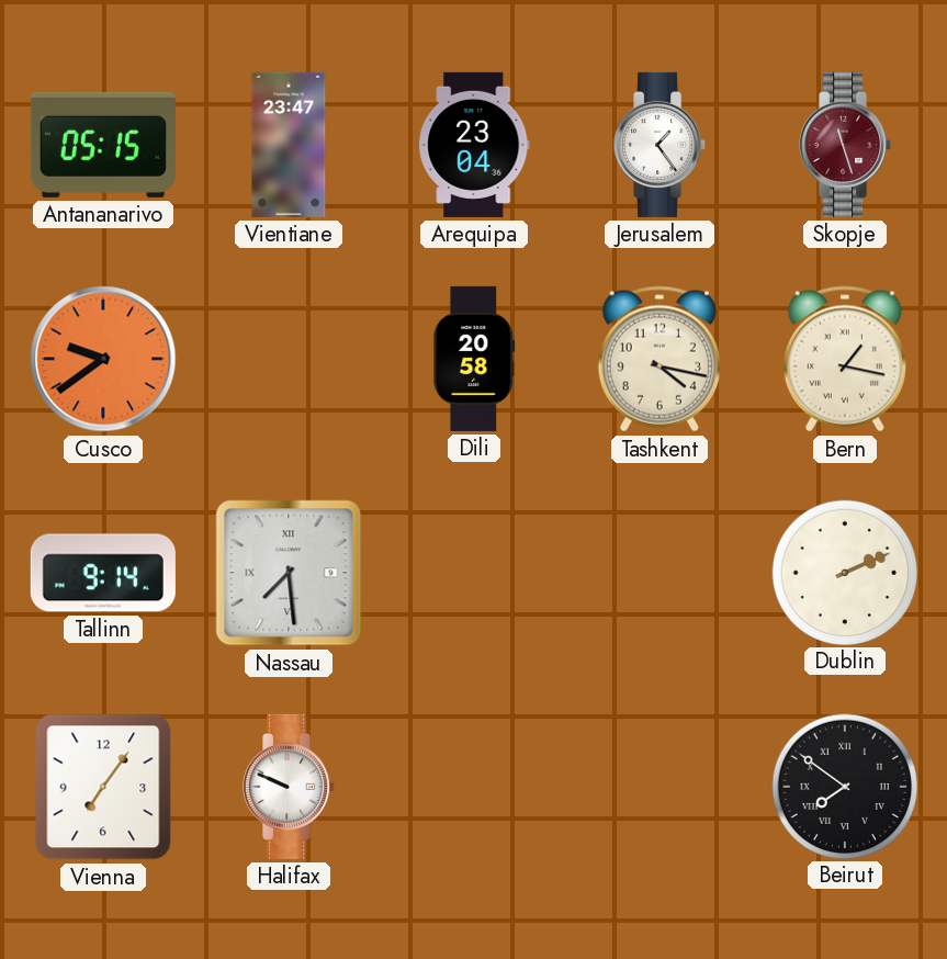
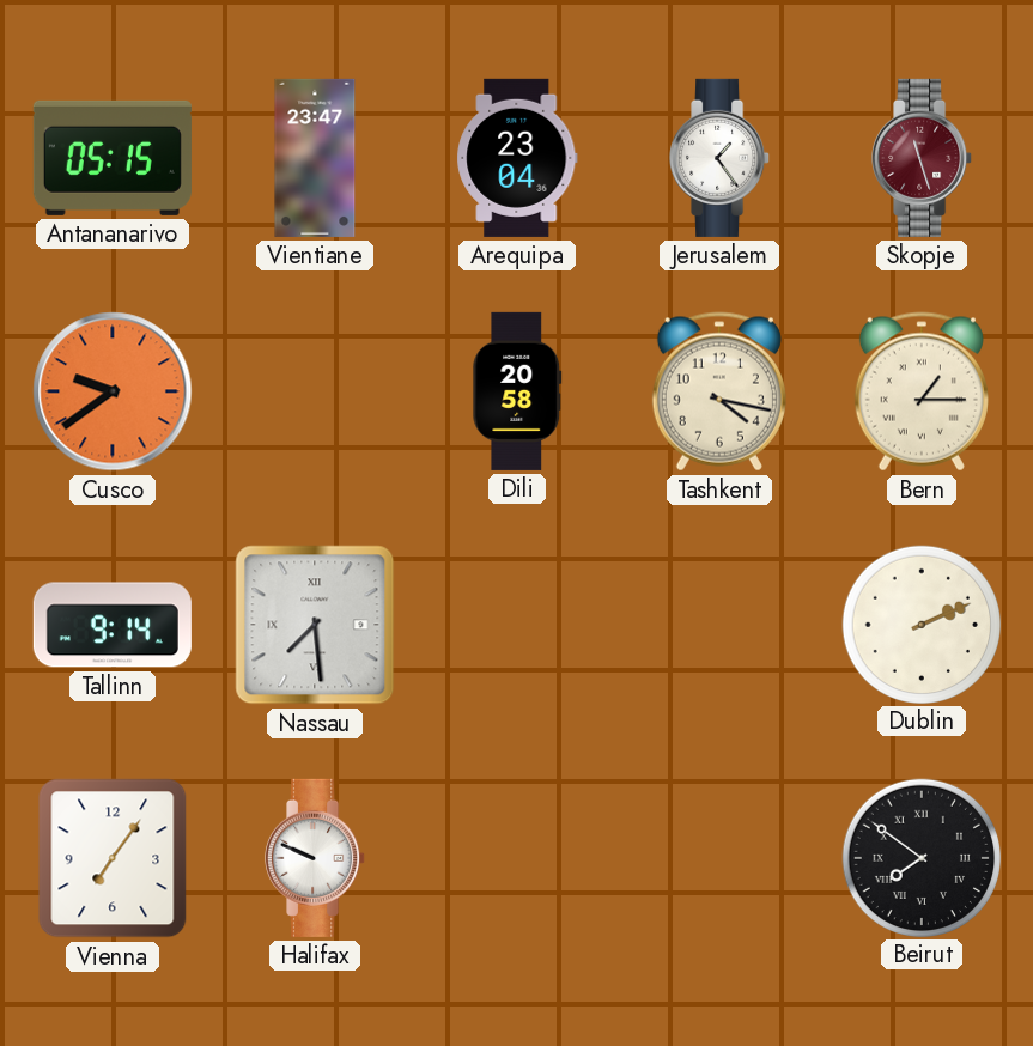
Bern: 1:17 -> 1:15 (922, 391)
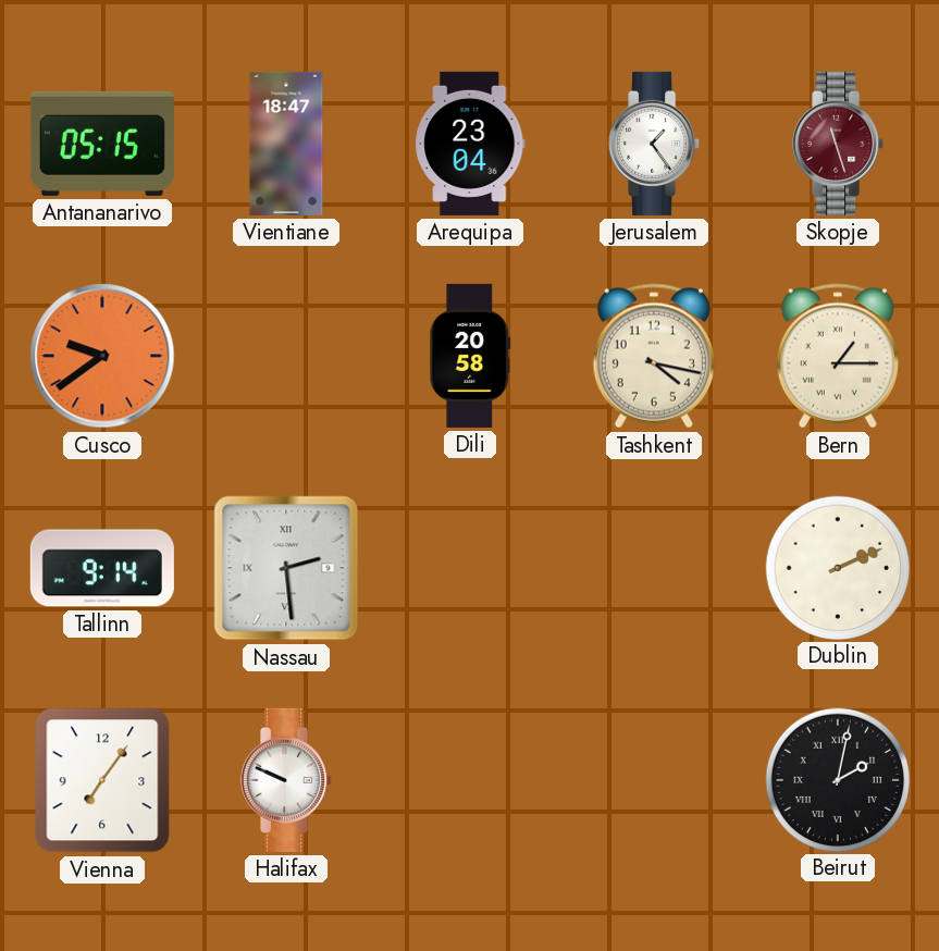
Vientiane: 23:47 -> 18:47 (286, 144)
Nassau: 7:29 -> 2:29 (286, 568)
Beirut: 7:51 -> 2:02 (837, 779)
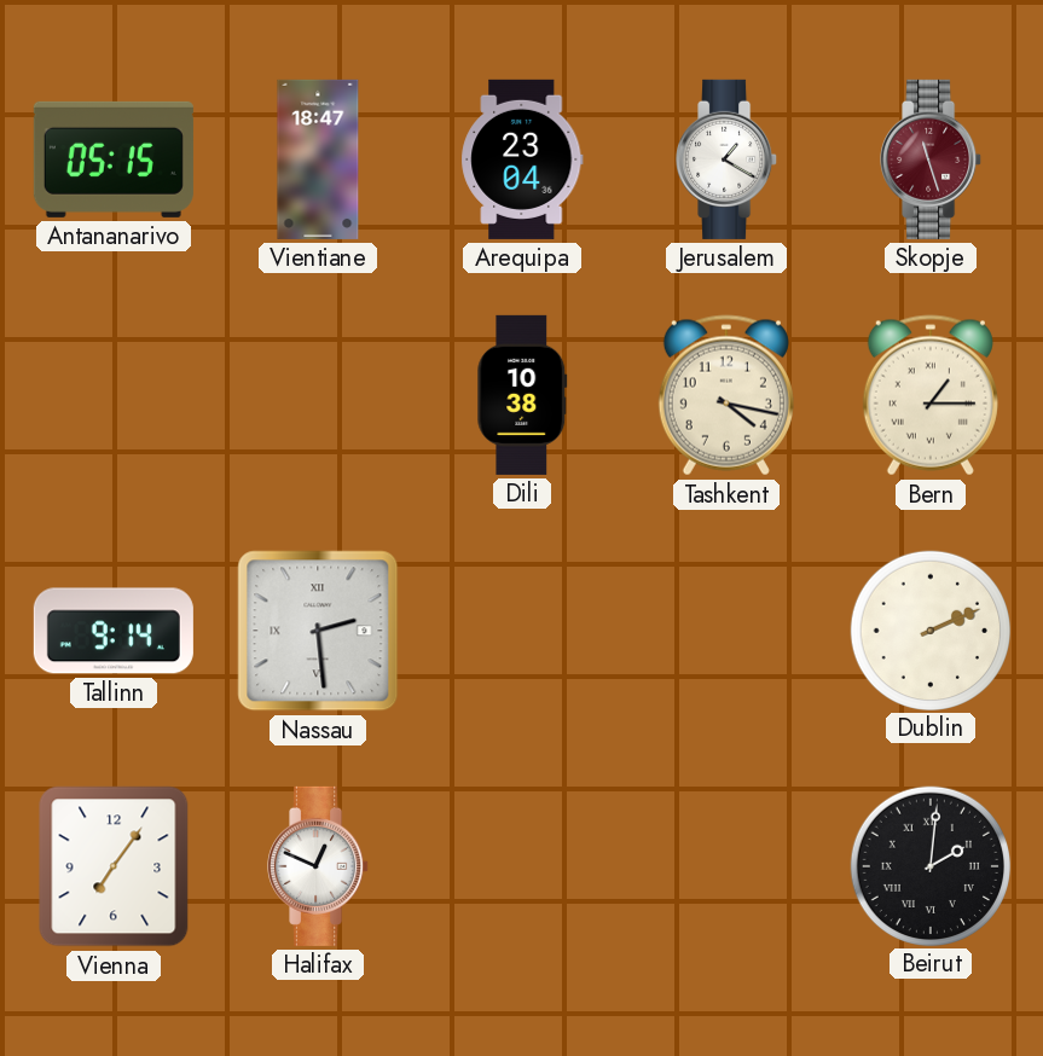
Jerusalem: 1:24 -> 1:20 (728, 159)
Cusco: 9:39 -> none (102, 356)
Dili: 20:58 -> 10:38 (522, 395)
Halifax: 9:49 -> 12:49 (319, 866)
Beirut: 2:02 -> 2:01 (929, 865)
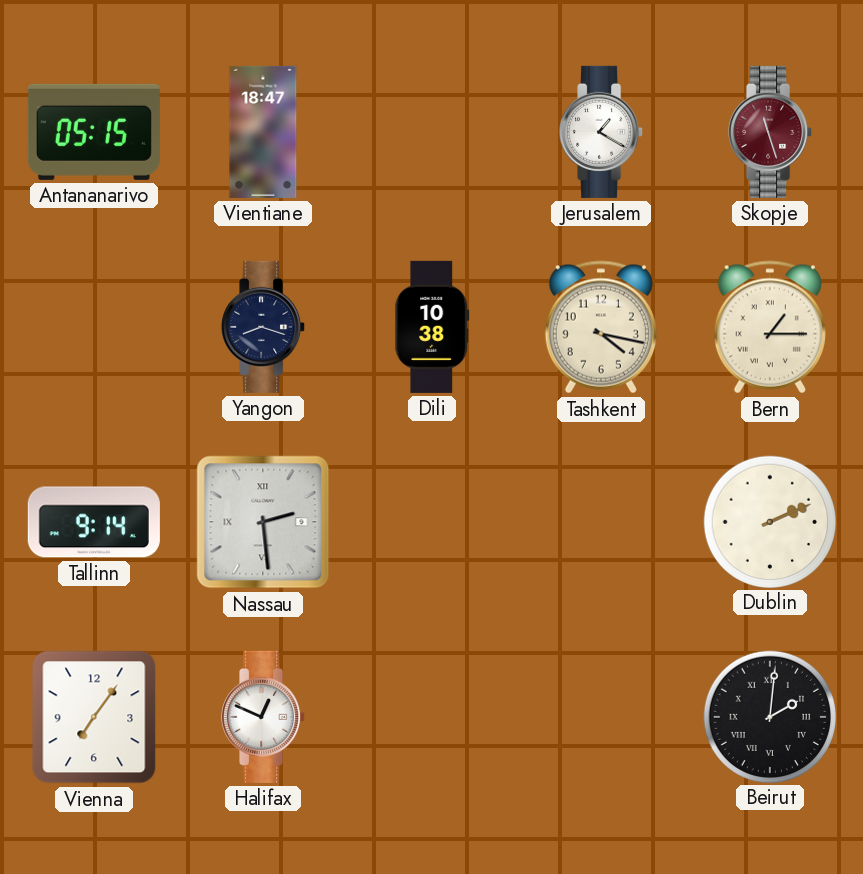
Arequipa: 23:04 -> none (522, 159)
Yangon: none -> 8:18 (264, 327)
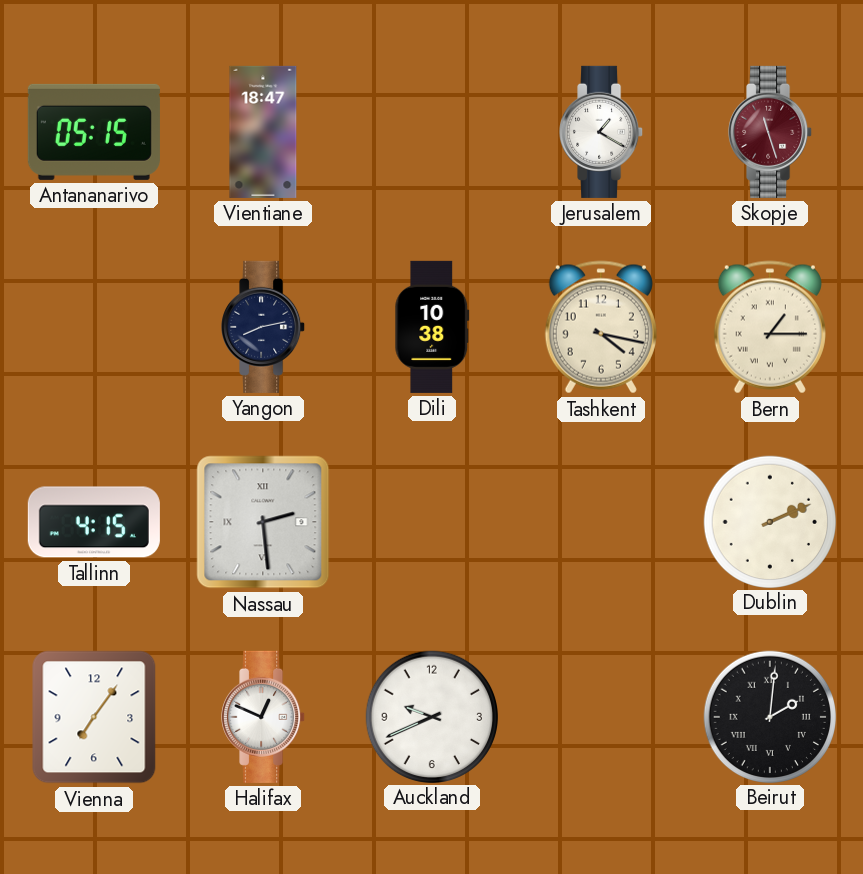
Yangon: 8:18 -> 8:13 (264, 327)
Tallinn: 9:14 -> 4:15 (94, 522)
Auckland: none -> 9:41 (431, 716)
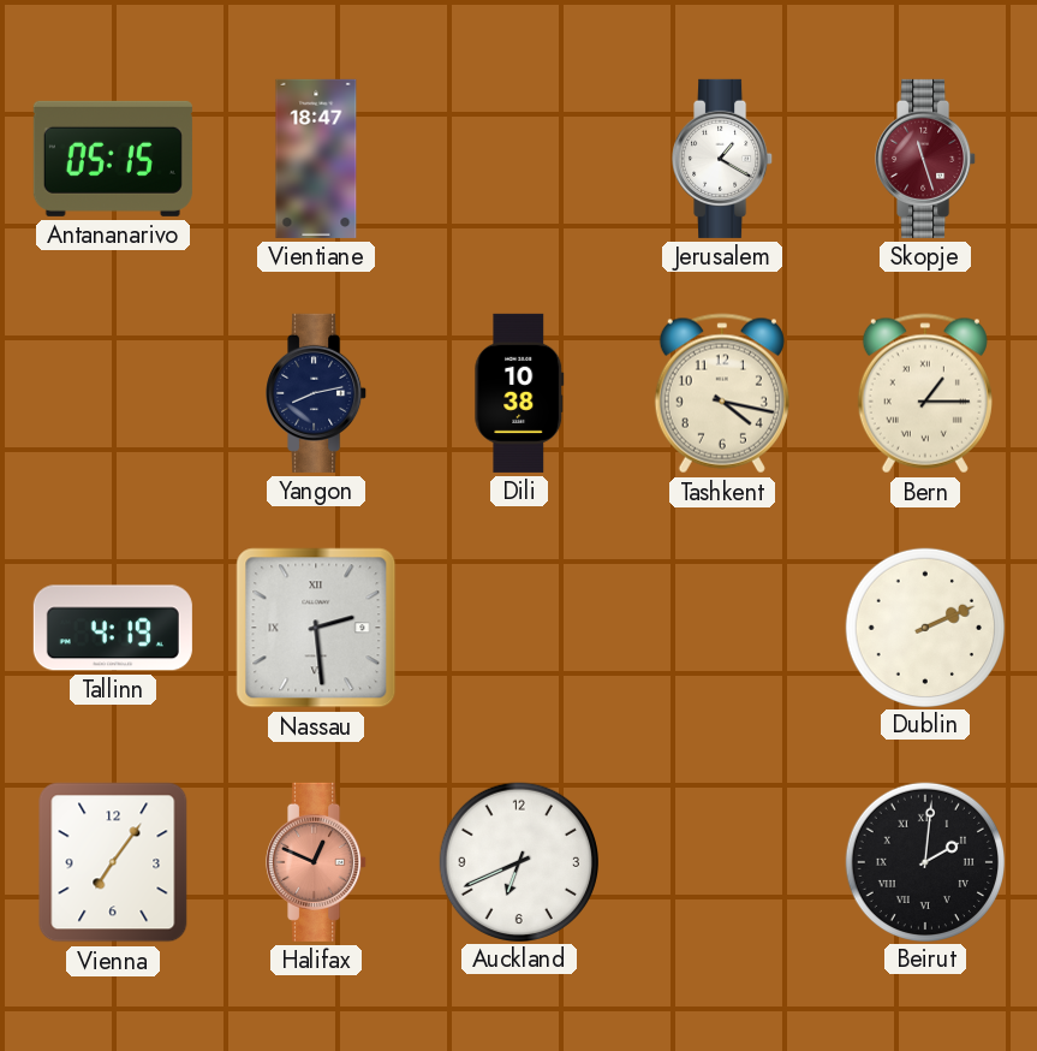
Tallinn: 4:15 -> 4:19 (113, 628)
Halifax dial: white -> salmon (317, 862)
Auckland: 9:41 -> 6:41 (518, 861)
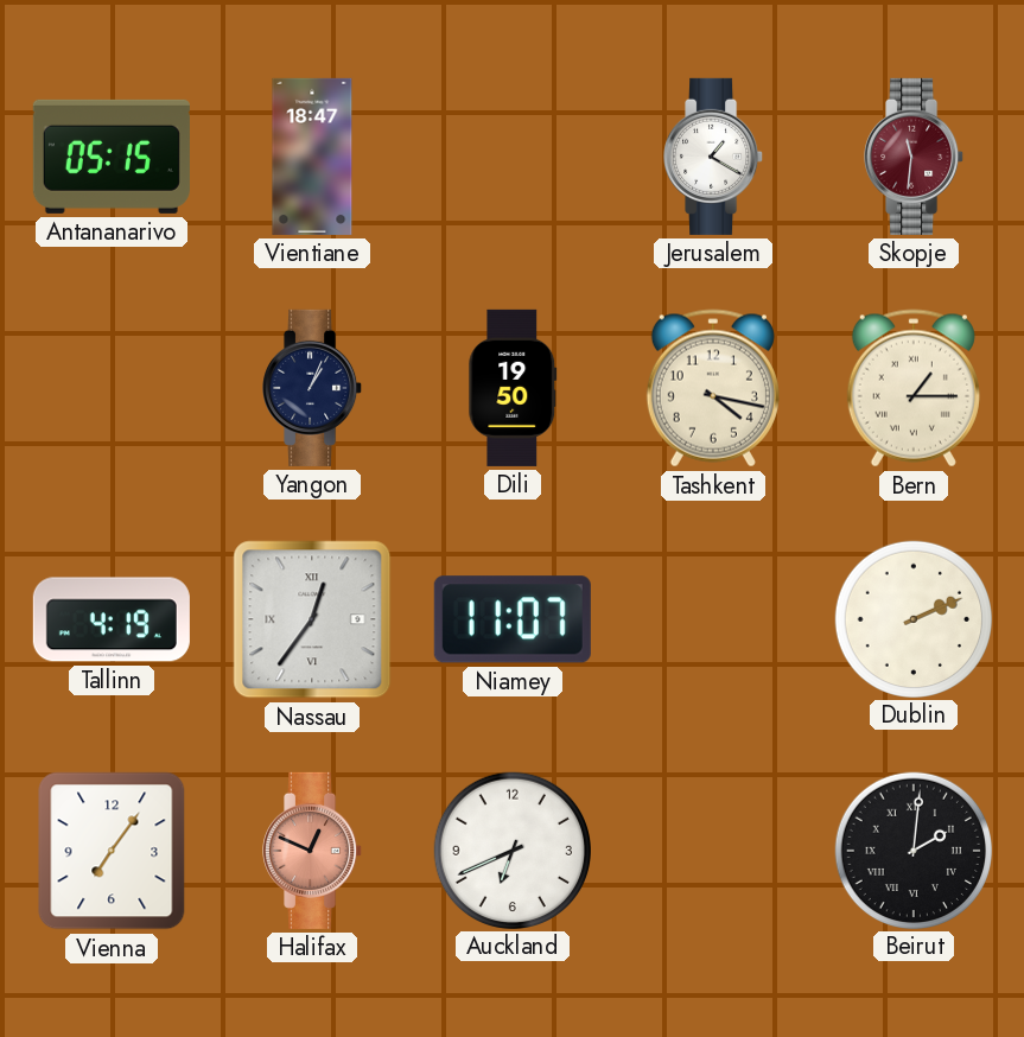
Skopje: 11:27 -> 11:31 (915, 157)
Yangon: 8:13 -> 1:04 (313, 388)
Dili: 10:38 -> 19:50 (513, 388)
Nassau: 2:29 -> 12:36 (312, 619)
Niamey: none -> 11:07 (513, 619)
